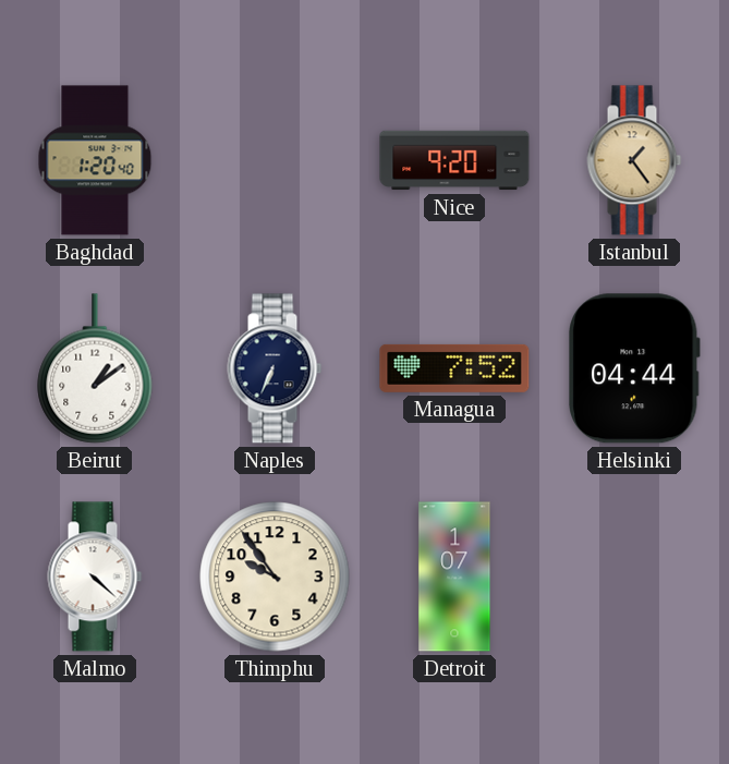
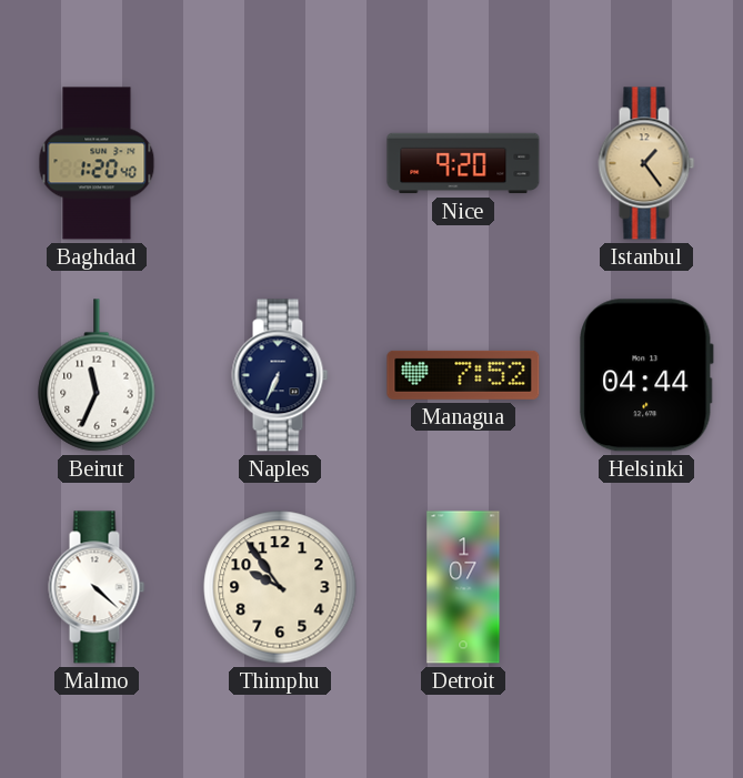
Beirut: 1:09 -> 11:34 (97, 375)
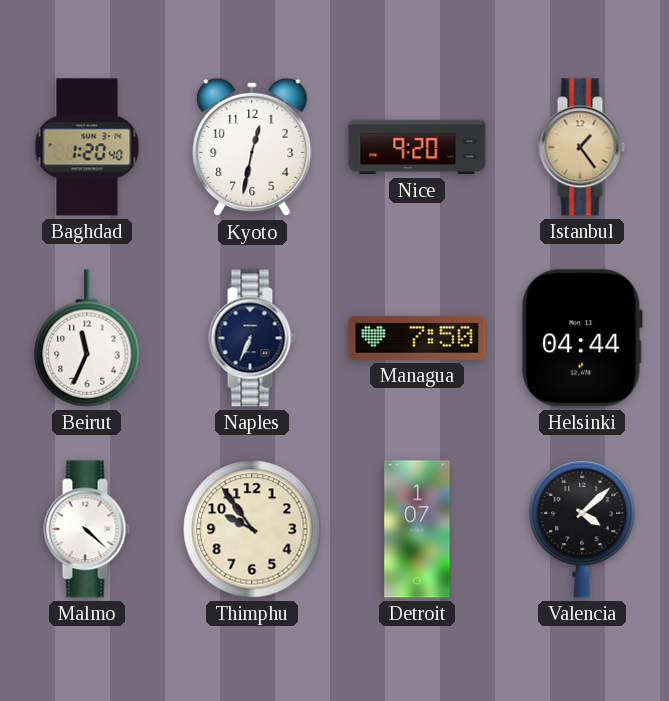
Kyoto: none -> 12:32 (252, 147)
Managua: 7:52 -> 7:50 (417, 338)
Valencia: none -> 4:08 (582, 529)
